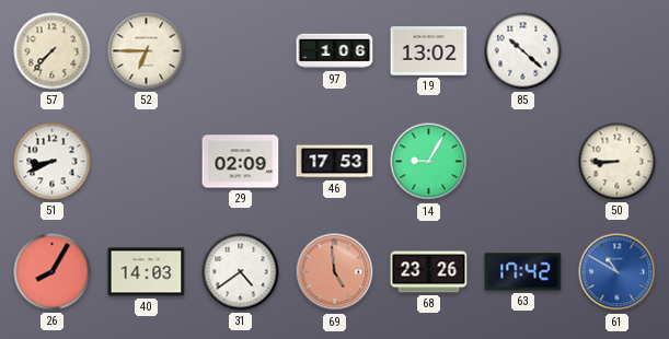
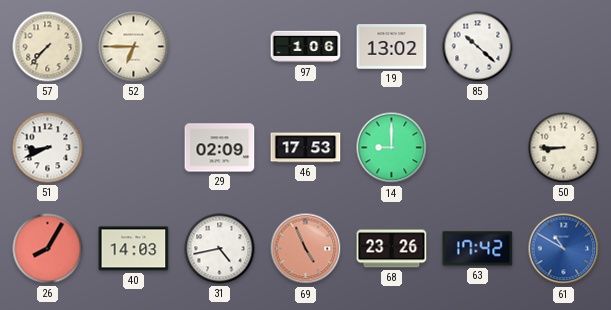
14: 9:05 -> 9:00 (392, 148)
31: 4:39 -> 4:43 (220, 249)
69: 4:59 -> 4:56 (306, 249)
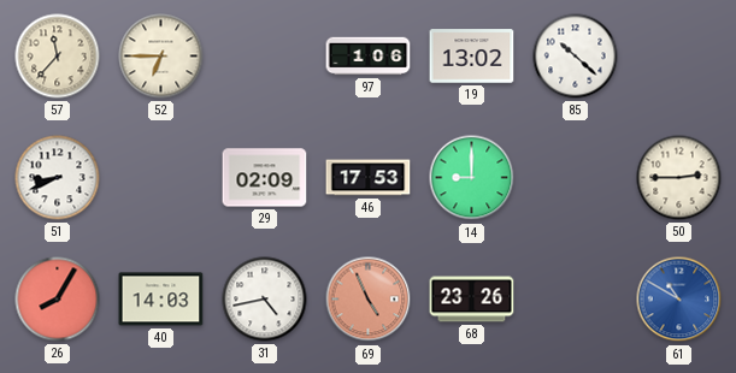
57: 7:37 -> 11:37 (58, 57)
50: 8:45 -> 2:45 (679, 178)
63: 17:42 -> none (478, 249)
